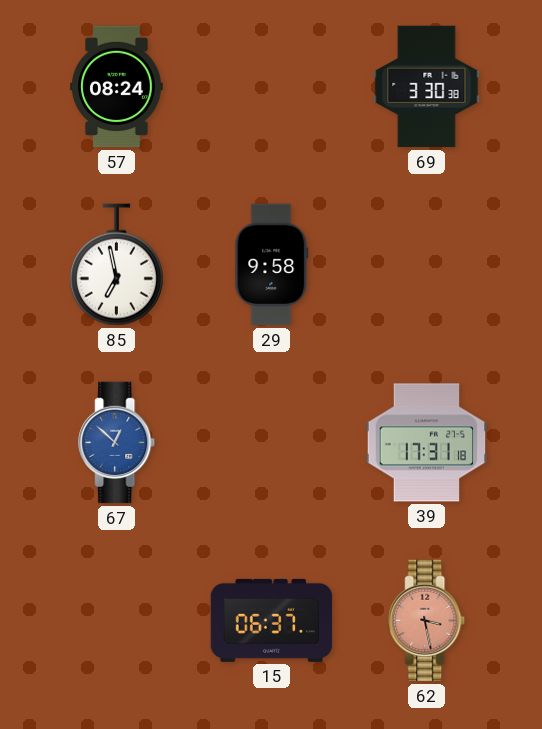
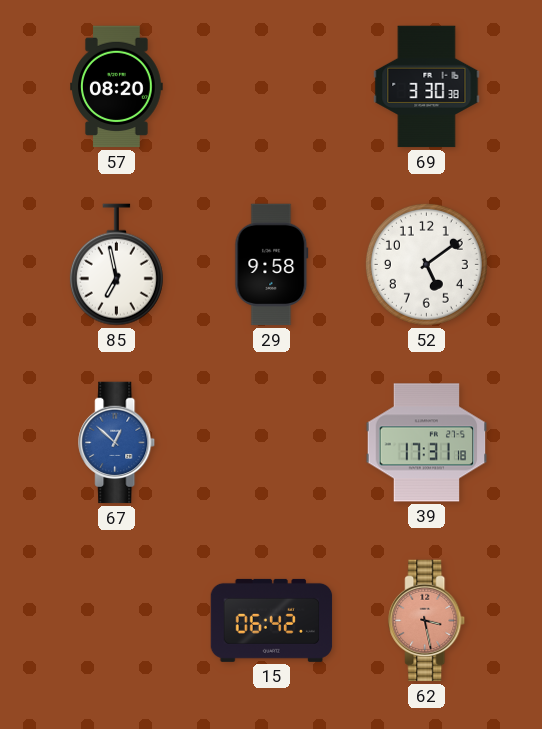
57: 08:24 -> 08:20 (117, 87)
52: none -> 5:09 (426, 264)
15: 06:37 -> 06:42 (272, 620)
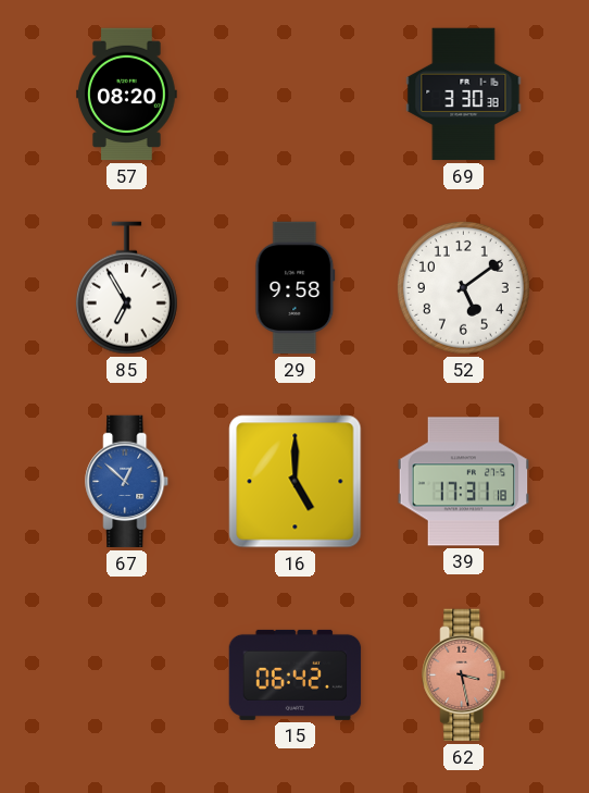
85: 6:58 -> 6:55 (126, 288)
16: none -> 5:00 (296, 482)
